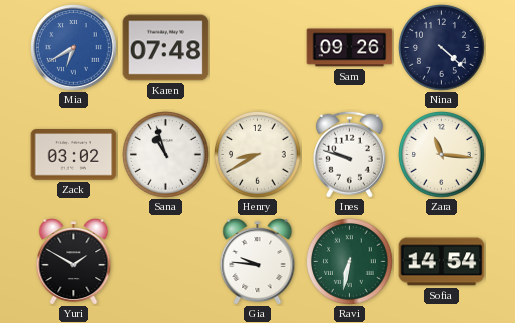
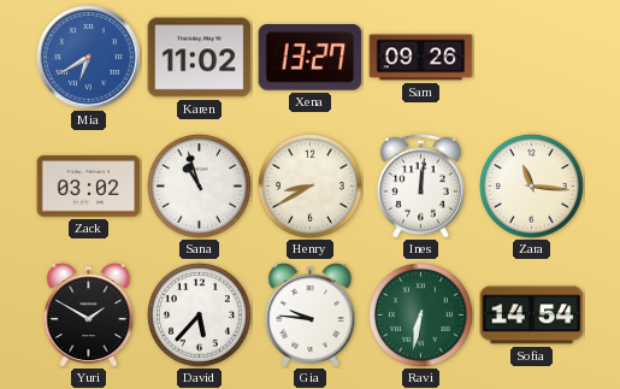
Karen: 07:48 -> 11:02 (200, 58)
Xena: none -> 13:27 (311, 58)
Nina: 4:22 -> none (442, 48)
Ines: 9:48 -> 12:01 (420, 185)
David: none -> 5:37 (200, 316)
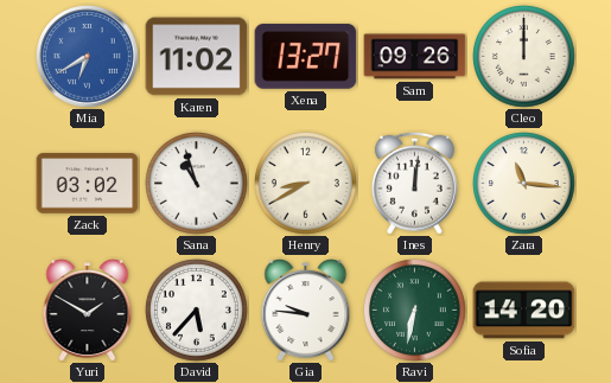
Cleo: none -> 12:00 (524, 57)
Sofia: 14:54 -> 14:20 (524, 311)
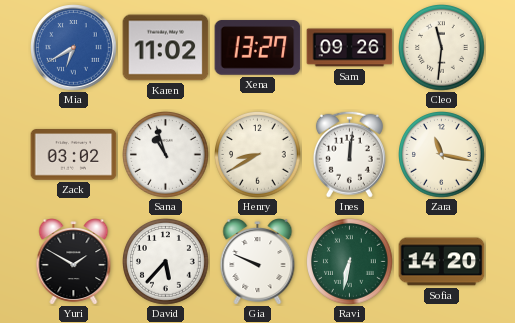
Cleo: 12:00 -> 11:31 (442, 48)
Zara: 11:16 -> 11:17 (442, 155)
Gia: 9:46 -> 9:49 (258, 262)
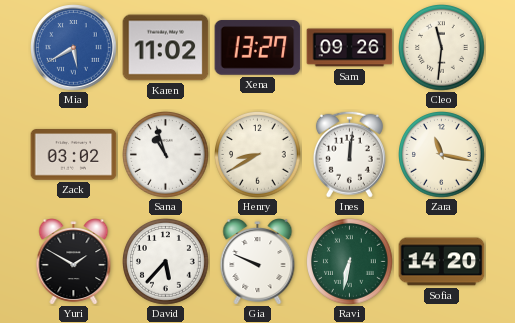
Mia: 6:40 -> 5:40 (74, 48)
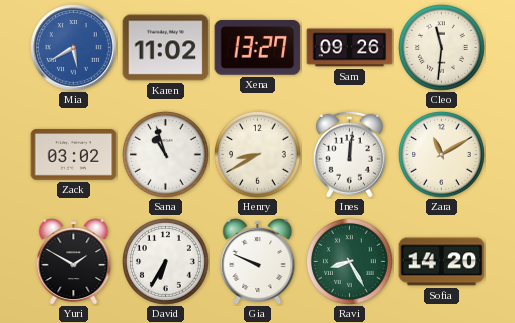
Zara: 11:17 -> 11:10 (442, 155)
David: 5:37 -> 6:35 (166, 262)
Ravi: 6:32 -> 8:25 (350, 262)
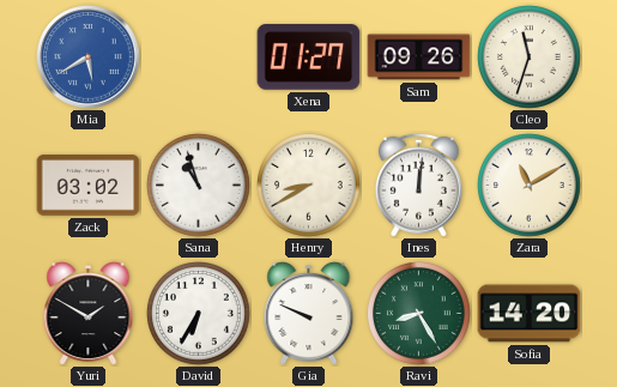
Karen: 11:02 -> none (166, 48)
Xena: 13:27 -> 01:27 (309, 58)
Cleo: 11:31 -> 11:33 (530, 58)
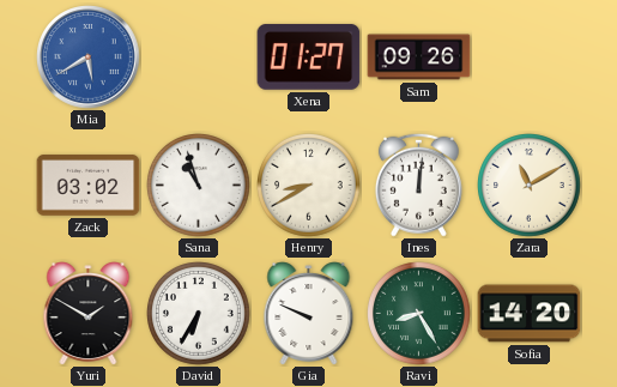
Cleo: 11:33 -> none (530, 58)
